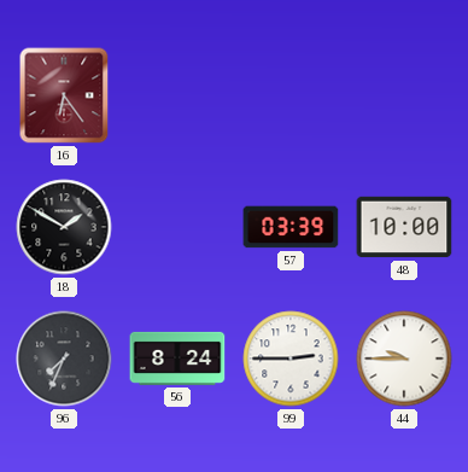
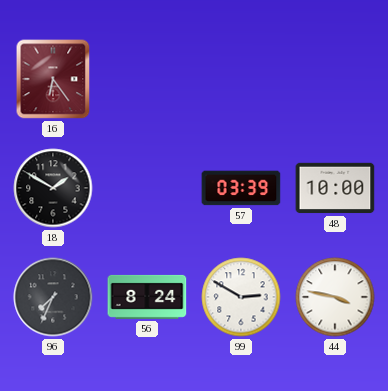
99: 2:45 -> 2:50 (241, 297)
44: 9:45 -> 3:47 (335, 297)
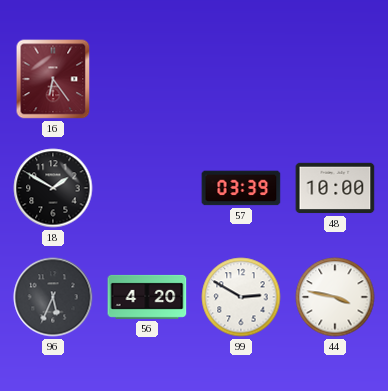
96: 7:34 -> 5:34 (53, 297)
56: 8:24 -> 4:20 (147, 297)
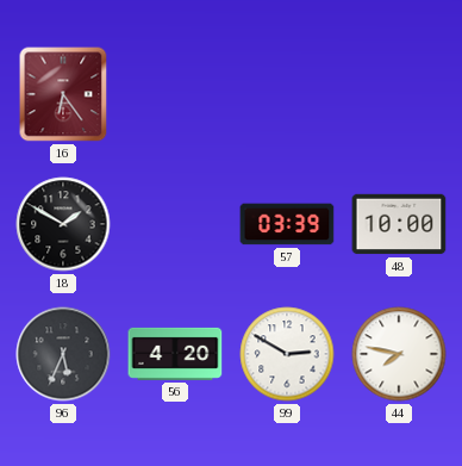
44: 3:47 -> 7:47 (399, 354)
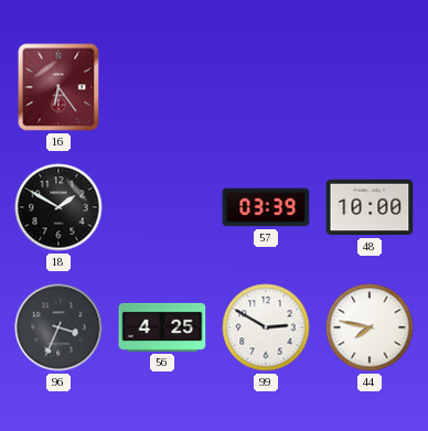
96: 5:34 -> 3:34 (58, 327)
56: 4:20 -> 4:25 (162, 327)
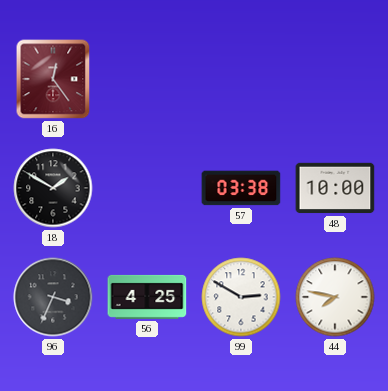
16: 6:24 -> 12:24 (53, 79)
57: 03:39 -> 03:38 (241, 188)
